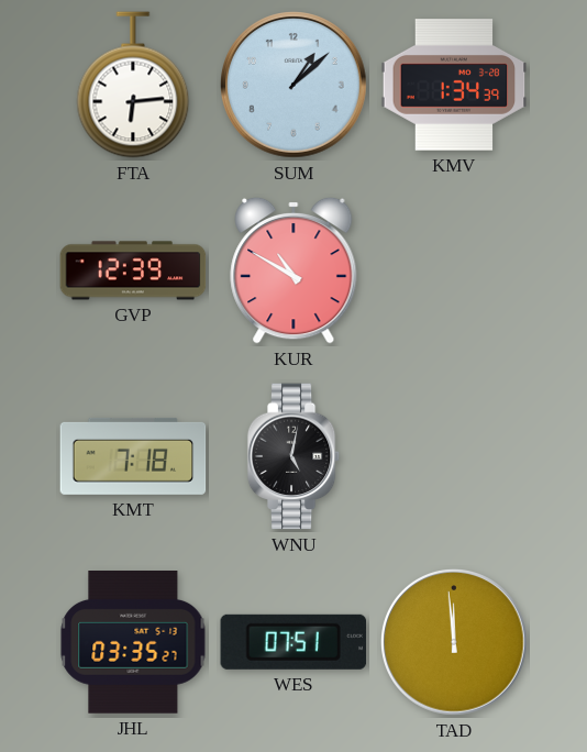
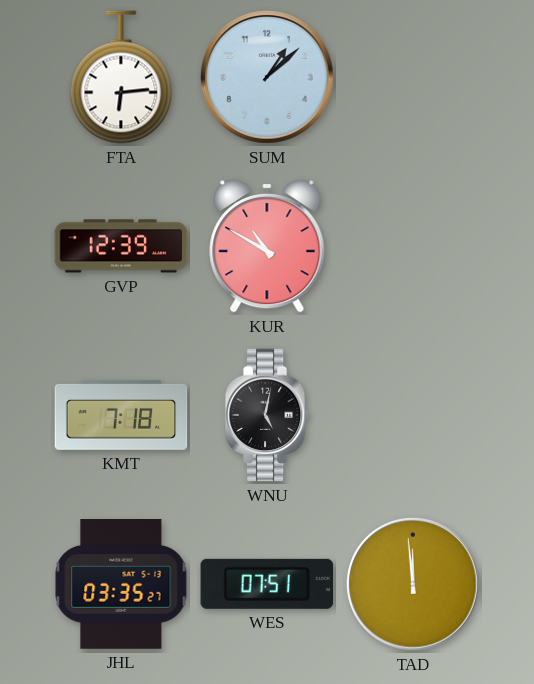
KMV: 1:34 -> none (454, 85)
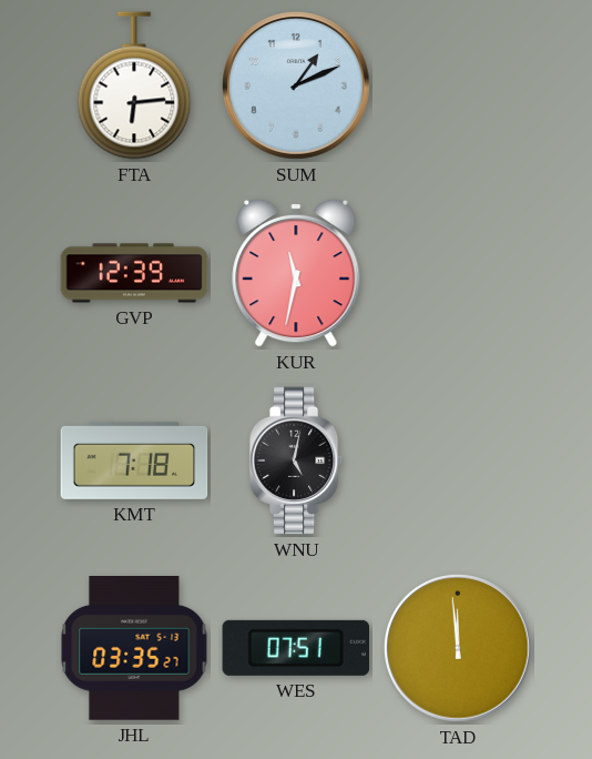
SUM: 1:08 -> 1:11 (297, 87)
KUR: 10:50 -> 11:32 (296, 273)
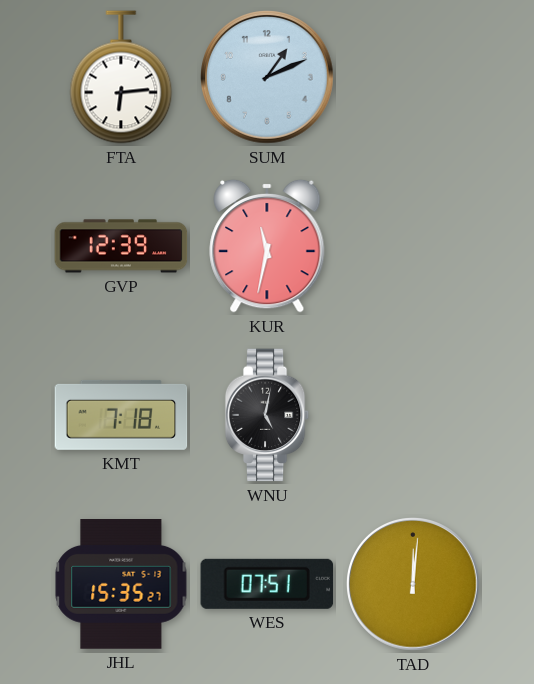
JHL: 03:35 -> 15:35 (121, 585)
TAD: 11:59 -> 12:01 (414, 585)
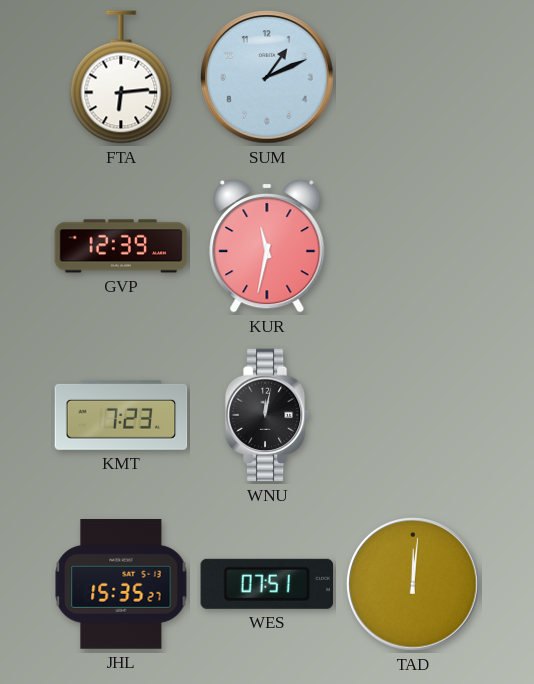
KMT: 7:18 -> 7:23 (121, 415)
WNU: 5:02 -> 12:02 (267, 415)
